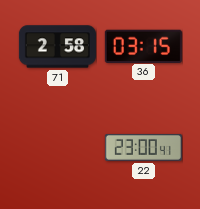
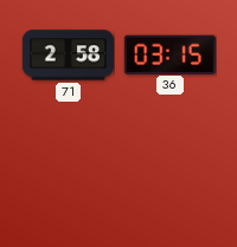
22: 23:00 -> none (143, 147)
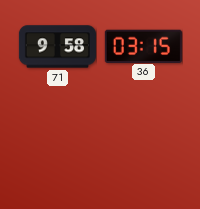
71: 2:58 -> 9:58 (57, 47)
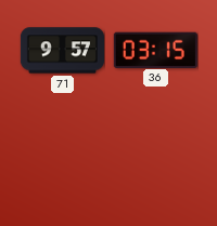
71: 9:58 -> 9:57 (62, 51)
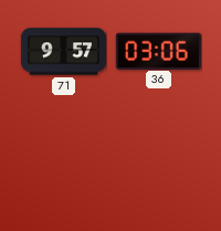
36: 03:15 -> 03:06 (158, 51)
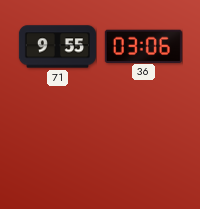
71: 9:57 -> 9:55 (57, 47)
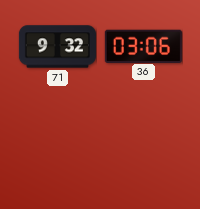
71: 9:55 -> 9:32 (57, 47)
